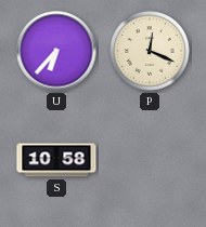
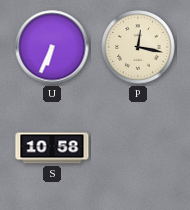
U: 6:37 -> 6:34 (52, 47)
P: 12:19 -> 12:17 (138, 47)
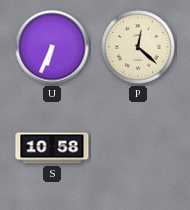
P: 12:17 -> 12:22 (138, 47)
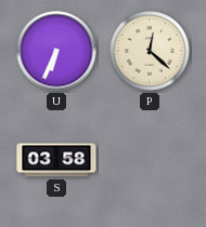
S: 10:58 -> 03:58 (56, 160)
